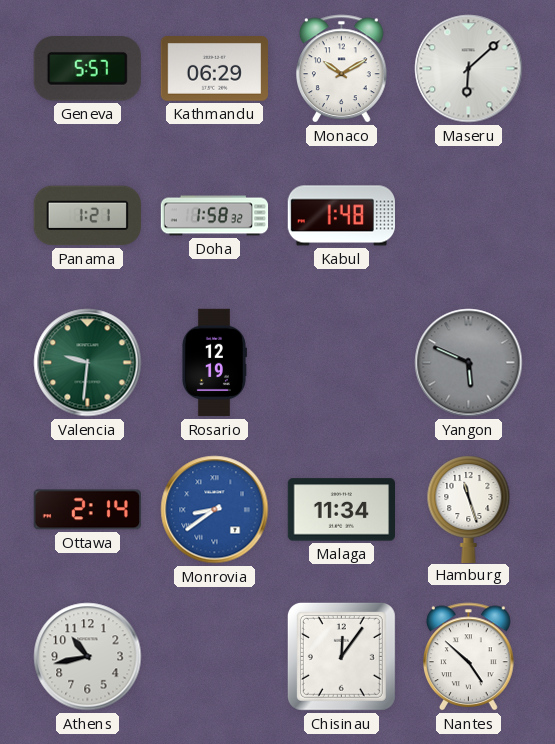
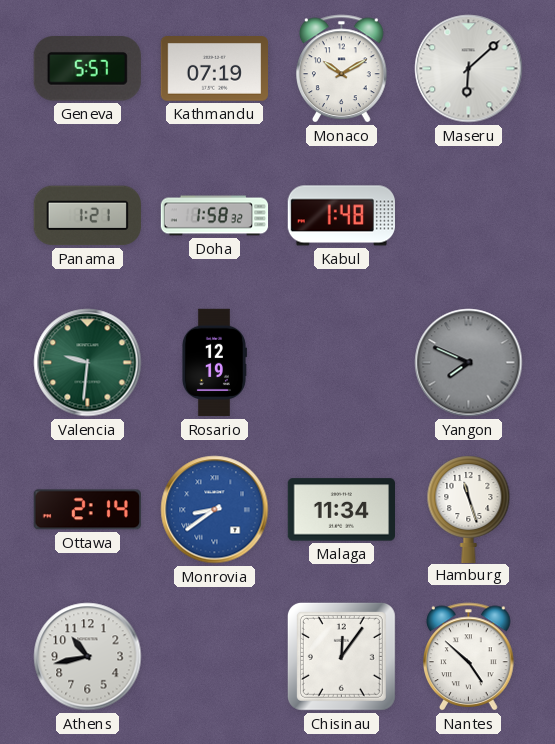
Kathmandu: 06:29 -> 07:19 (214, 69)
Yangon: 5:49 -> 7:49 (469, 363)
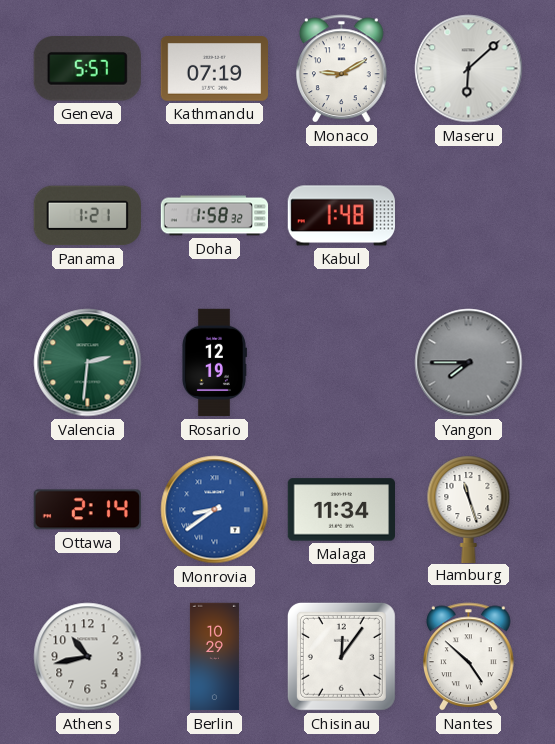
Monaco: 10:10 -> 9:10 (342, 69)
Valencia: 9:31 -> 2:31 (88, 363)
Yangon: 7:49 -> 7:45 (469, 363)
Berlin: none -> 10:29 (214, 657)
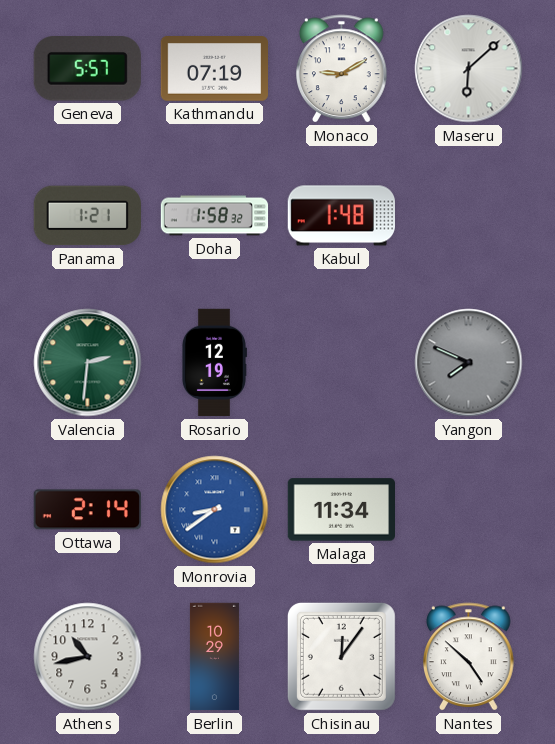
Yangon: 7:45 -> 7:49 (469, 363)
Hamburg: 11:27 -> none (469, 509)
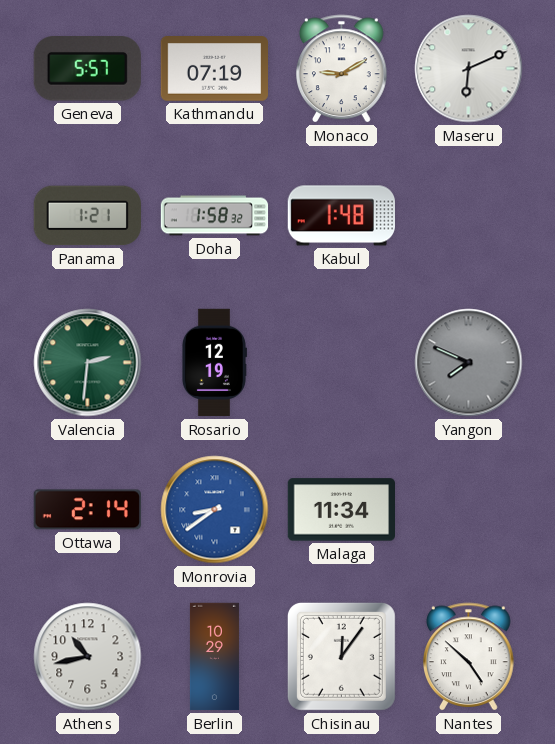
Maseru: 6:08 -> 6:11 (469, 69)
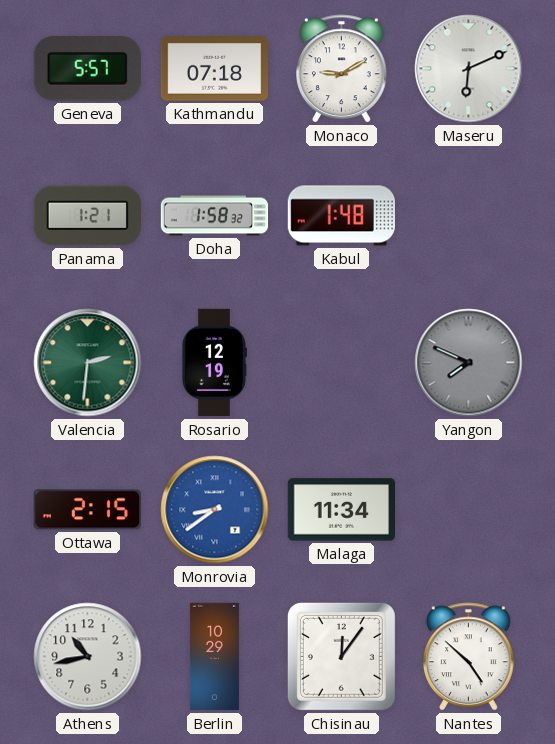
Kathmandu: 07:19 -> 07:18 (214, 69)
Ottawa: 2:14 -> 2:15 (87, 510)
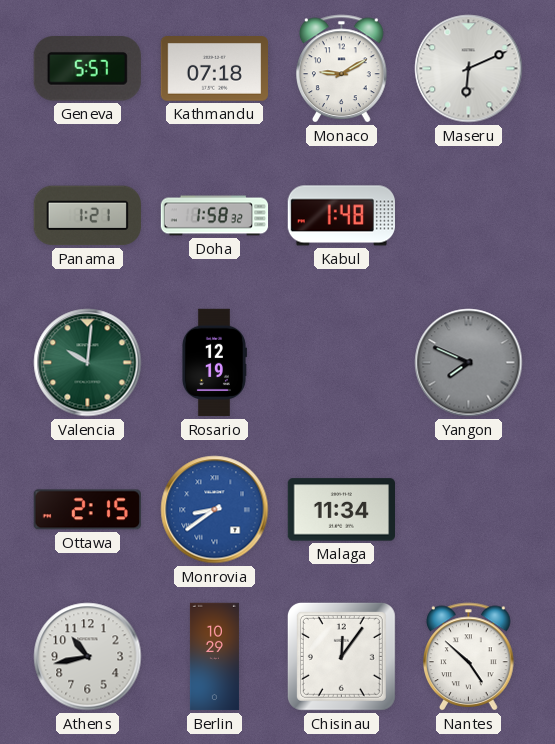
Valencia: 2:31 -> 10:01 (88, 363)
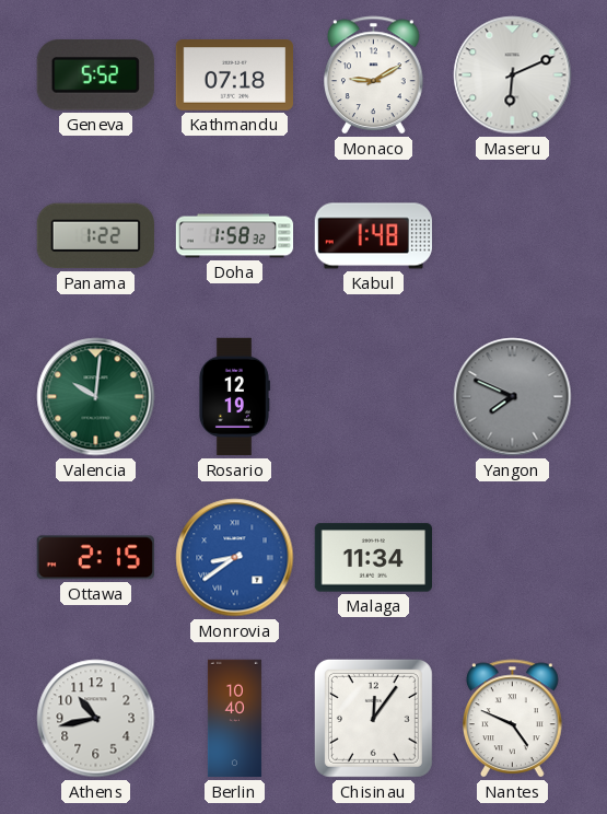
Geneva: 5:57 -> 5:52 (95, 75)
Panama: 1:21 -> 1:22 (95, 236)
Berlin: 10:29 -> 10:40 (234, 719)
Nantes: 4:52 -> 4:49 (513, 719)
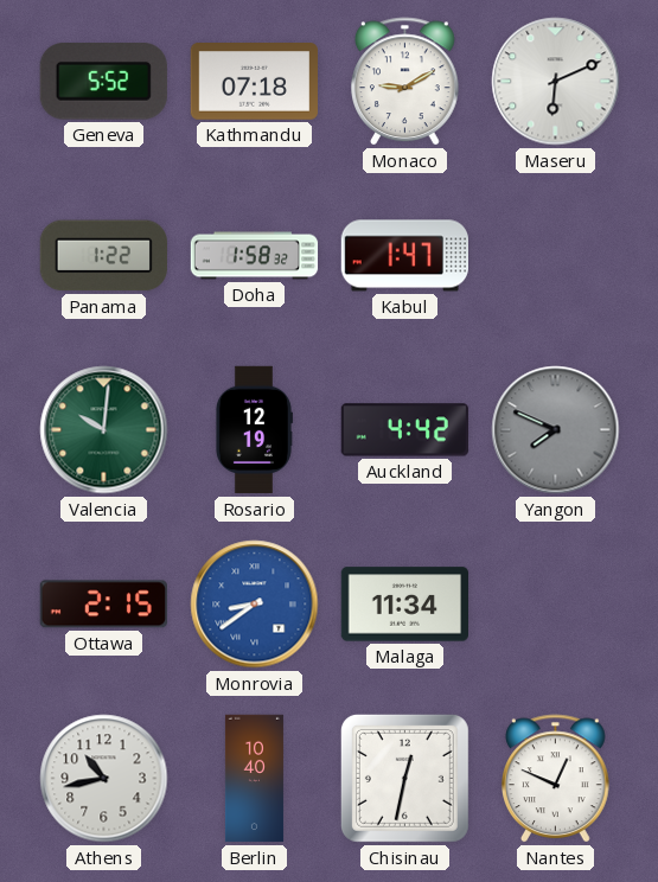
Kabul: 1:48 -> 1:47 (404, 256)
Auckland: none -> 4:42 (404, 430)
Chisinau: 12:06 -> 12:32 (404, 778)
Nantes: 4:49 -> 12:49 (556, 779)
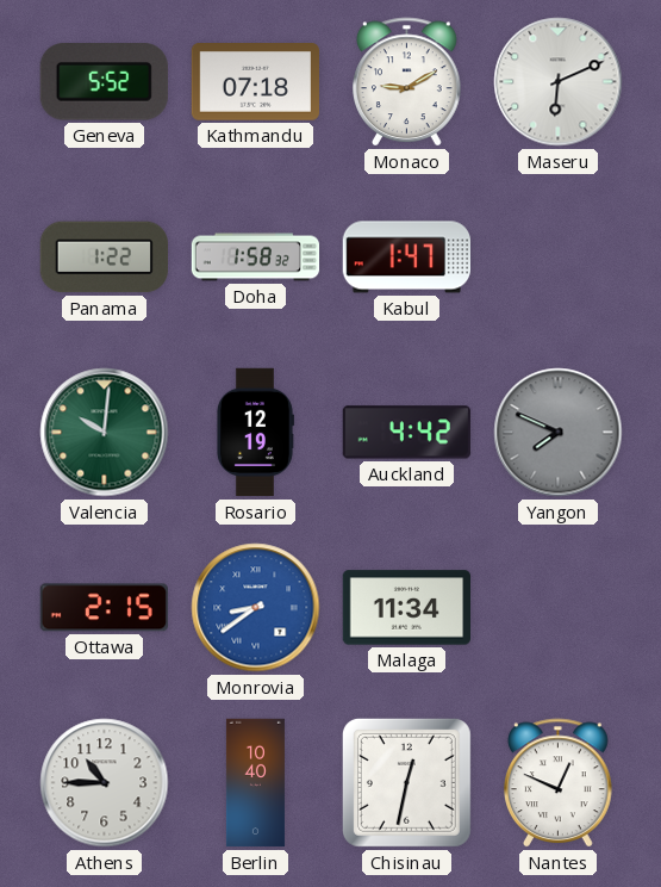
Athens: 10:43 -> 10:45 (105, 783)
